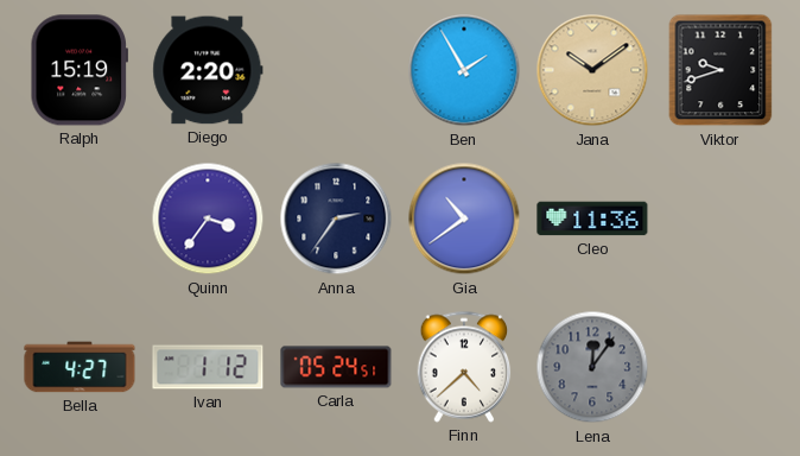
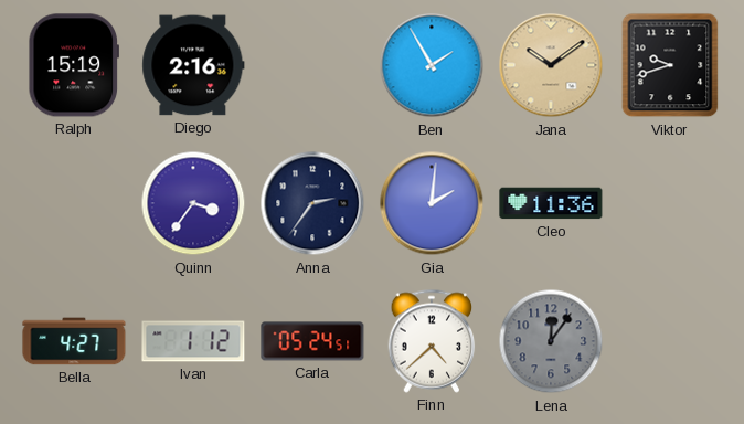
Diego: 2:20 -> 2:16 (193, 65)
Gia: 10:39 -> 2:01 (432, 203)
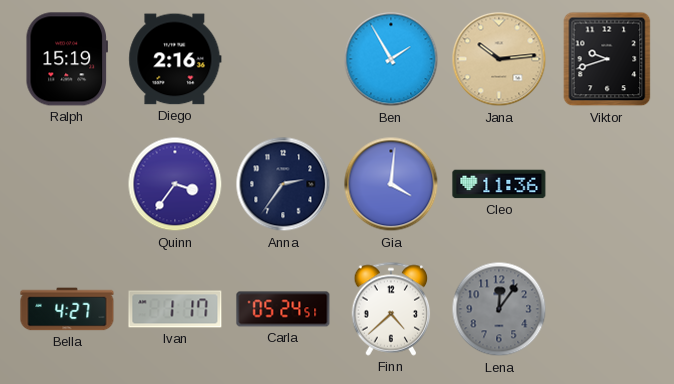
Jana: 10:09 -> 10:14 (499, 59)
Gia: 2:01 -> 4:01 (391, 184)
Ivan: 1:12 -> 1:17 (175, 309)
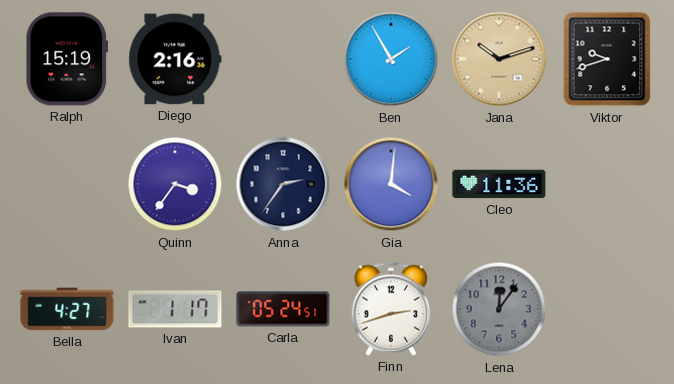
Jana: 10:14 -> 10:12 (499, 59)
Finn: 4:38 -> 2:42 (391, 309)
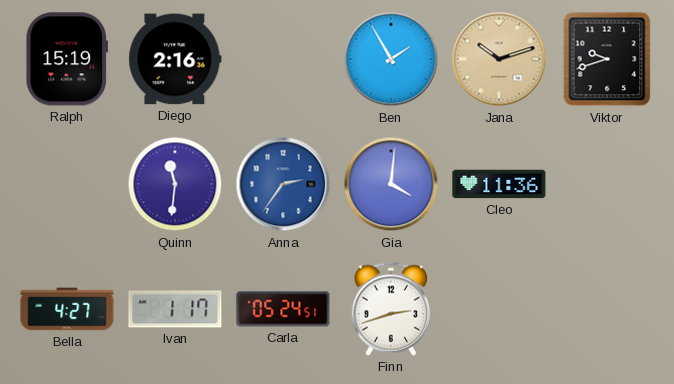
Quinn: 3:36 -> 11:31 (175, 184)
Anna dial: navy -> blue (283, 184)
Lena: 12:06 -> none (499, 309)
